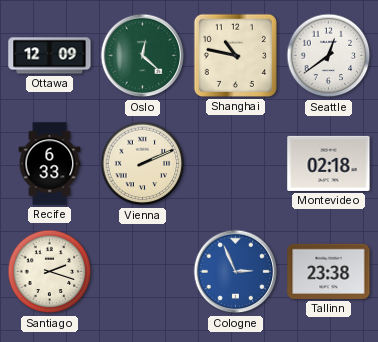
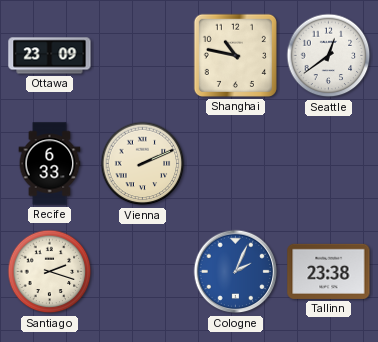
Ottawa: 12:09 -> 23:09 (50, 56)
Oslo: 12:22 -> none (143, 56)
Montevideo: 02:18 -> none (329, 163)
Cologne: 2:56 -> 2:04 (236, 272)
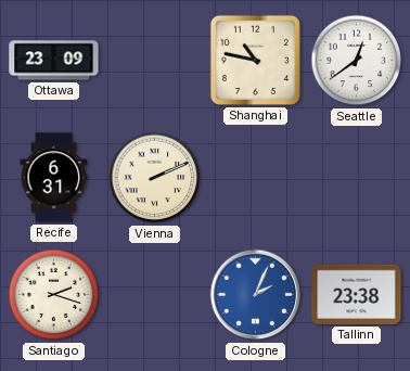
Recife: 6:33 -> 6:31 (54, 178)
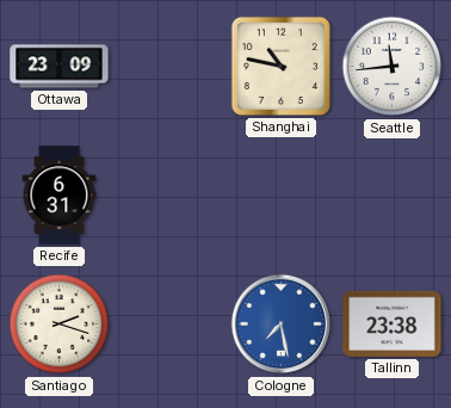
Seattle: 12:39 -> 11:44 (393, 67)
Vienna: 2:11 -> none (155, 178)
Cologne: 2:04 -> 7:28 (282, 324)
